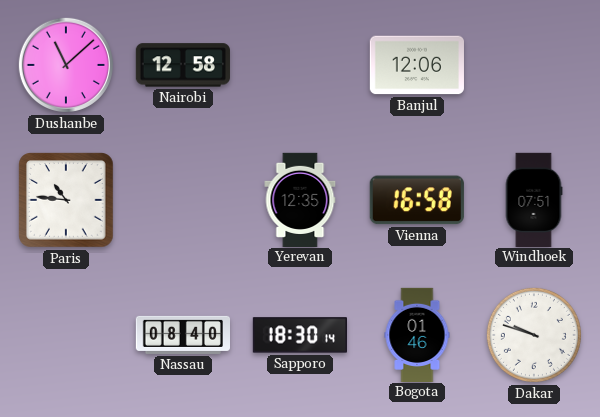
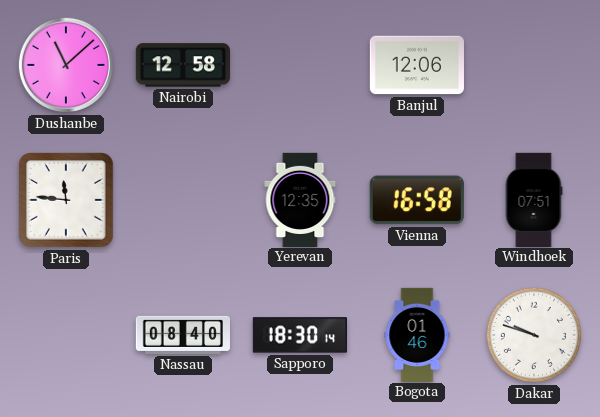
Paris: 10:46 -> 11:46 (66, 200)
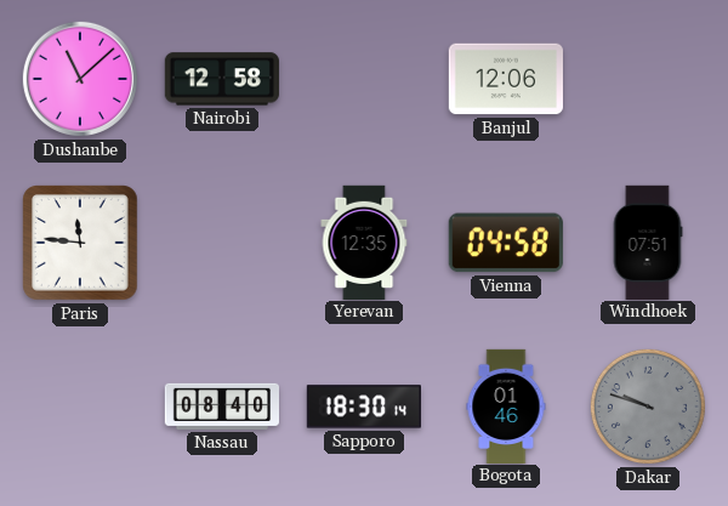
Vienna: 16:58 -> 04:58 (506, 243)
Dakar dial: white -> grey (648, 406)
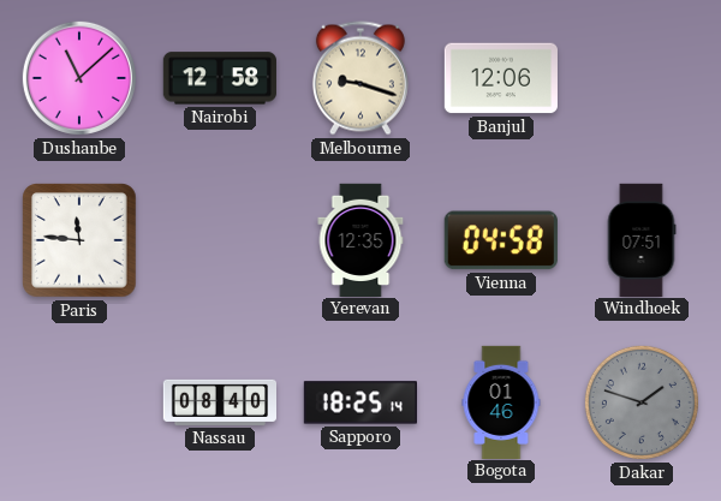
Melbourne: none -> 9:18 (360, 78)
Sapporo: 18:30 -> 18:25 (360, 402)
Dakar: 9:48 -> 1:48 (642, 402)
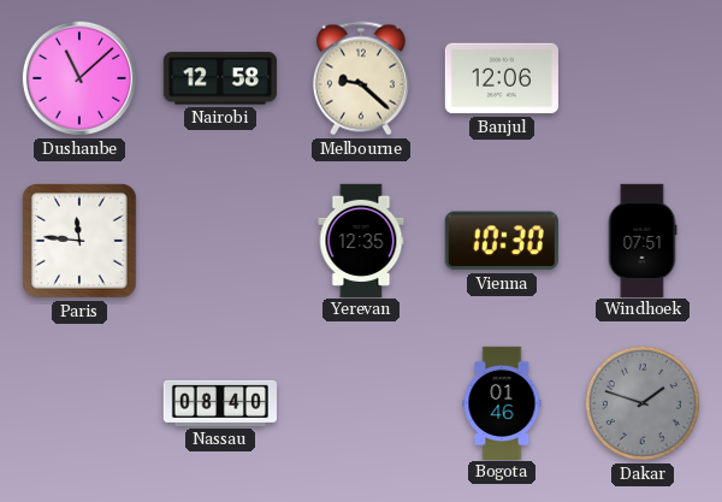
Melbourne: 9:18 -> 9:22 (361, 78)
Vienna: 04:58 -> 10:30 (502, 241)
Sapporo: 18:25 -> none (360, 402)
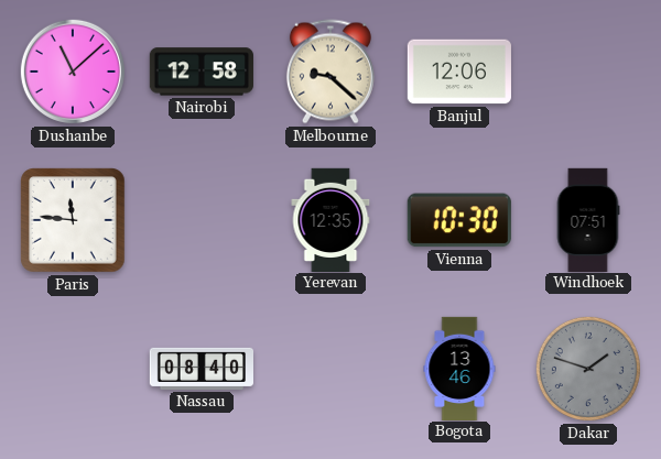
Bogota: 01:46 -> 13:46 (459, 368)
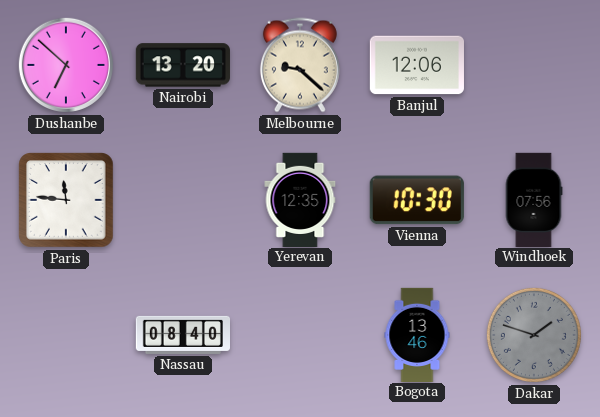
Dushanbe: 11:08 -> 6:52 (66, 65)
Nairobi: 12:58 -> 13:20 (183, 65)
Windhoek: 07:51 -> 07:56 (534, 199)
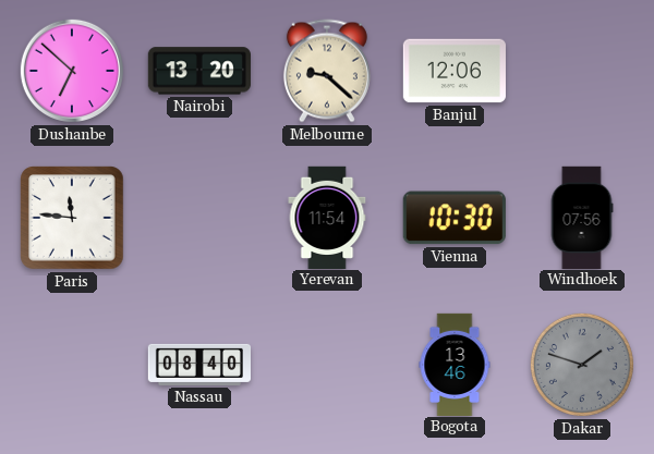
Yerevan: 12:35 -> 11:54 (327, 217)
